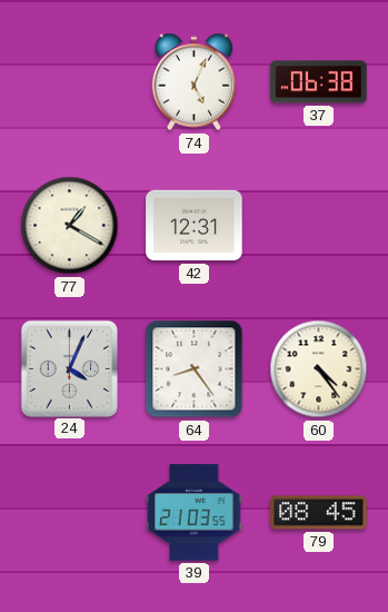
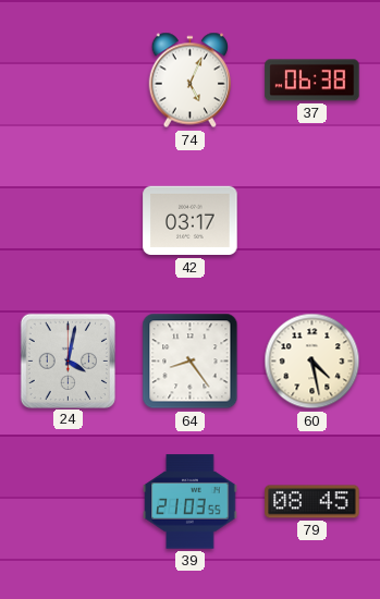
77: 1:20 -> none (70, 226)
42: 12:31 -> 03:17 (191, 221)
24: 4:04 -> 4:02 (68, 360)
60: 4:24 -> 4:28 (312, 362)
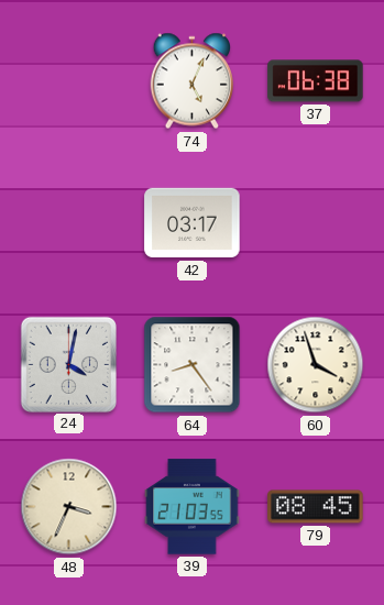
60: 4:28 -> 3:57 (316, 365)
48: none -> 3:34 (69, 507)
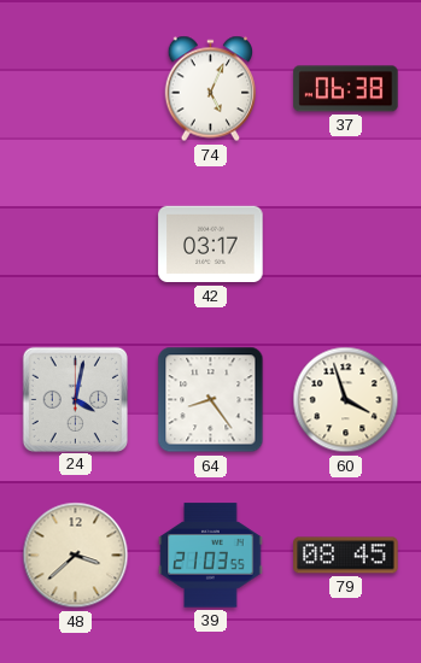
48: 3:34 -> 3:38 (76, 556)
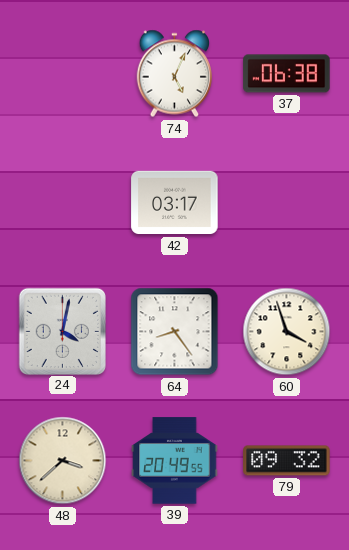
39: 21:03 -> 20:49 (175, 461)
79: 08:45 -> 09:32 (287, 461)
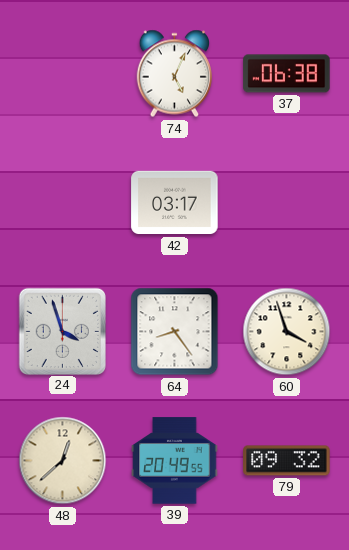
24: 4:02 -> 3:57 (62, 331)
48: 3:38 -> 12:38 (63, 461)
